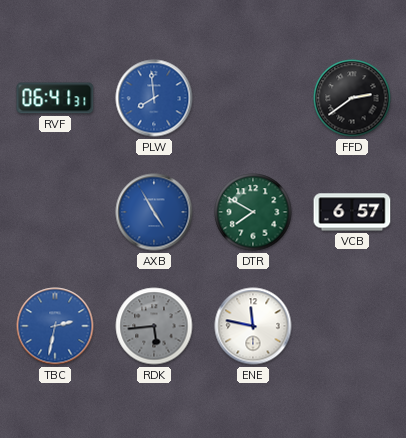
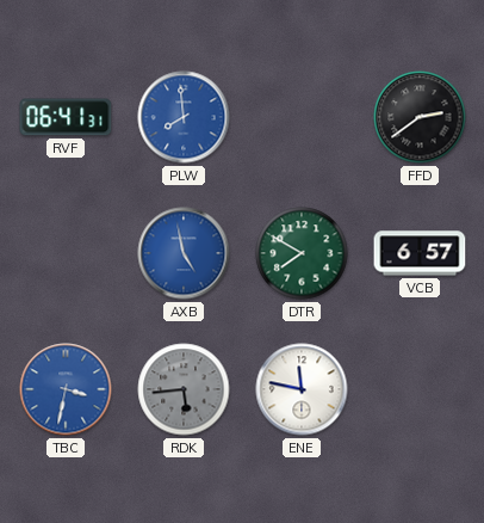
AXB: 4:55 -> 4:58 (184, 253)
TBC: 2:32 -> 3:32 (66, 389)
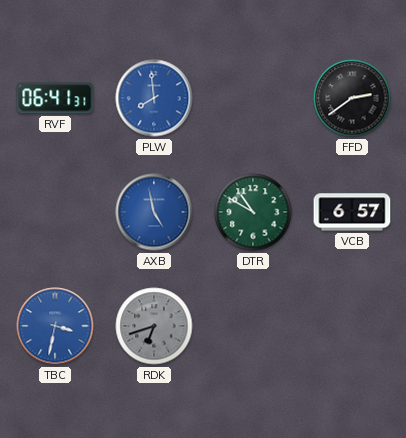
DTR: 7:50 -> 10:50 (253, 212)
RDK: 5:44 -> 6:42 (154, 326)
ENE: 11:47 -> none (302, 389)
